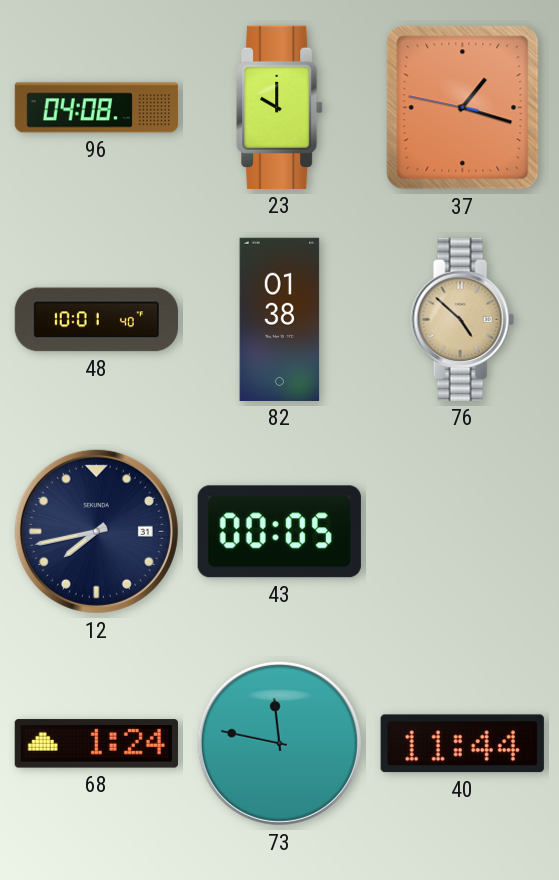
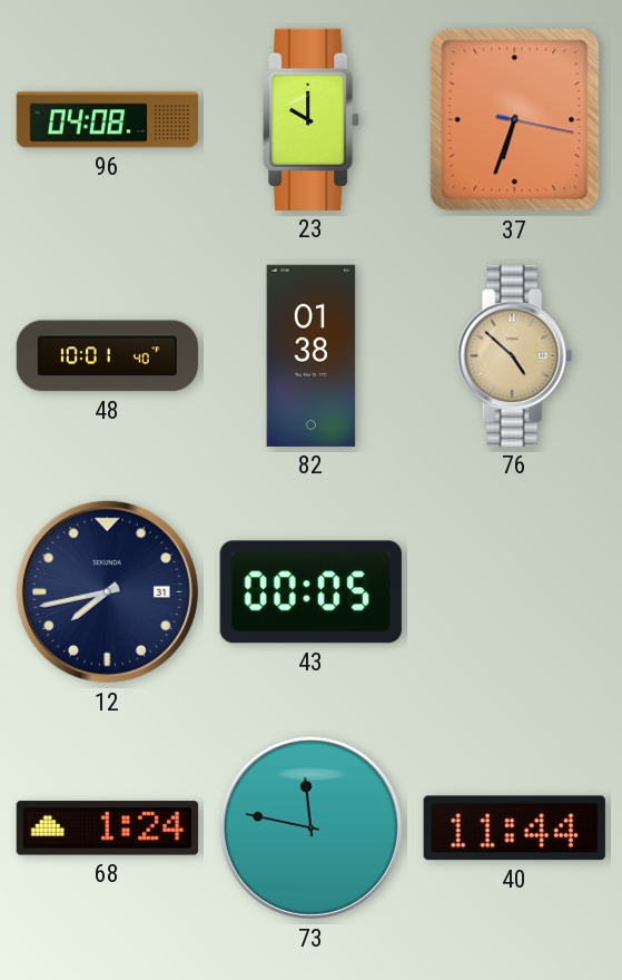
37: 1:17 -> 6:33 (515, 120)
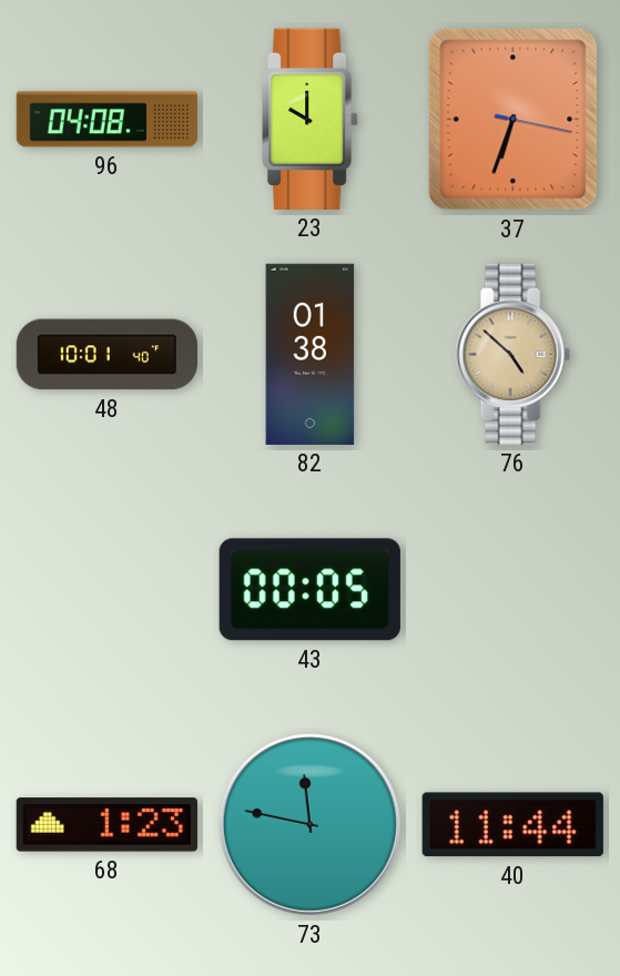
12: 7:43 -> none (107, 591)
68: 1:24 -> 1:23 (106, 825)
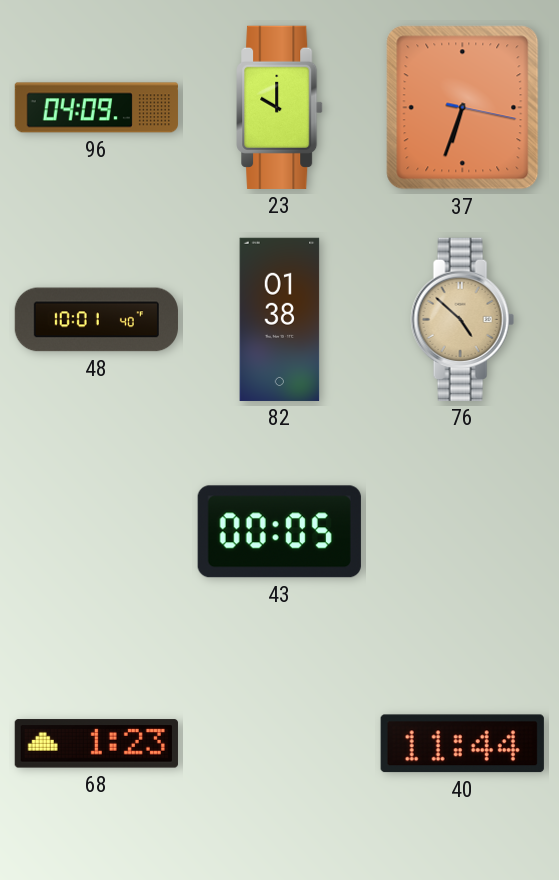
96: 04:08 -> 04:09 (96, 108)
73: 11:47 -> none (309, 824)
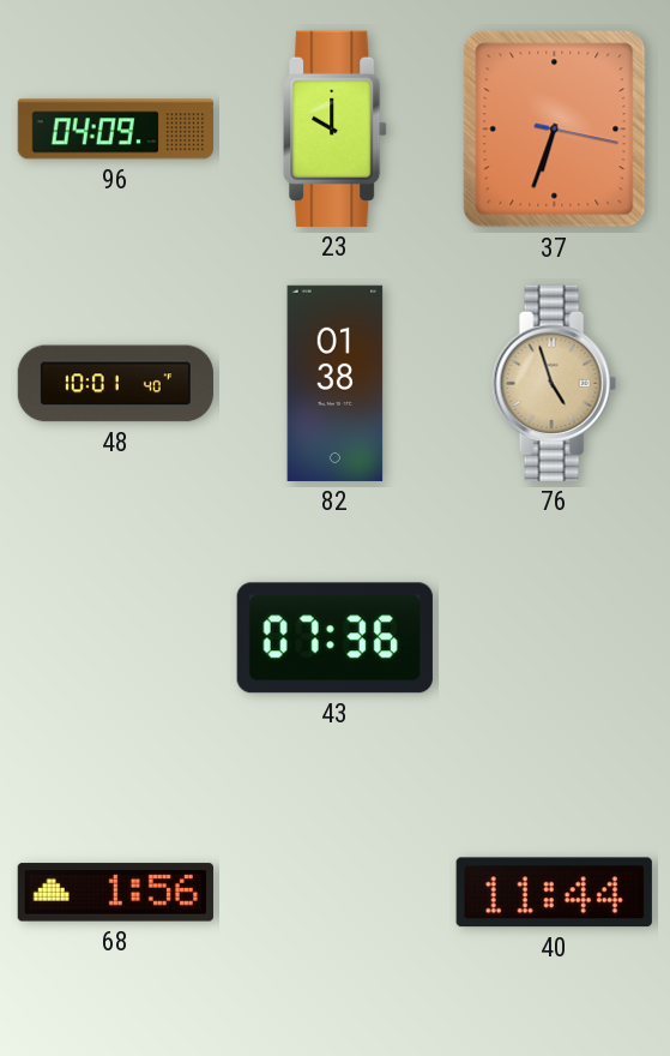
76: 4:52 -> 4:57 (554, 383)
43: 00:05 -> 07:36 (334, 638)
68: 1:23 -> 1:56 (115, 893)
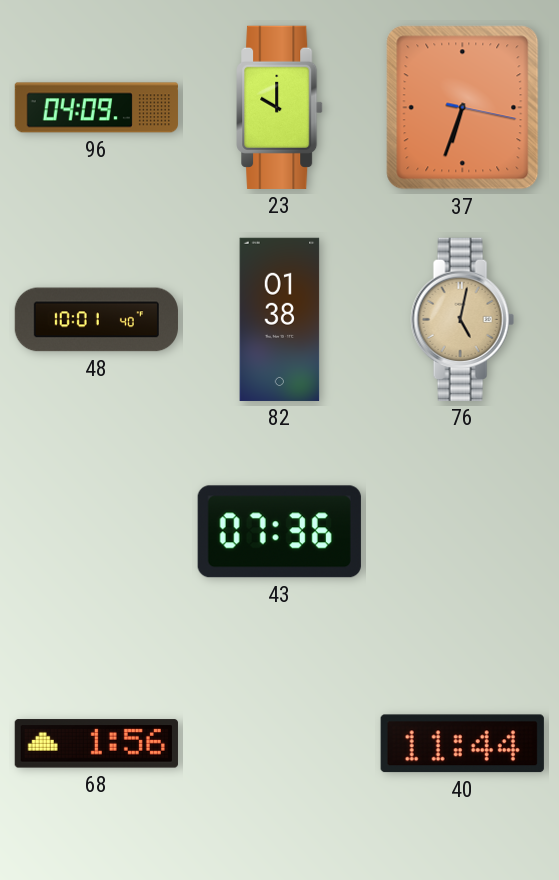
76: 4:57 -> 5:02 (462, 319)
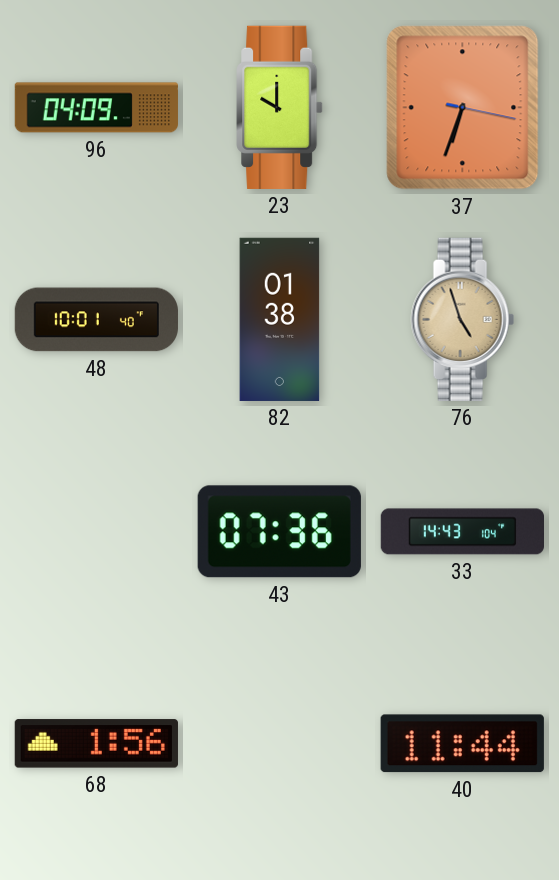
76: 5:02 -> 4:57 (462, 319)
33: none -> 14:43 (462, 532)
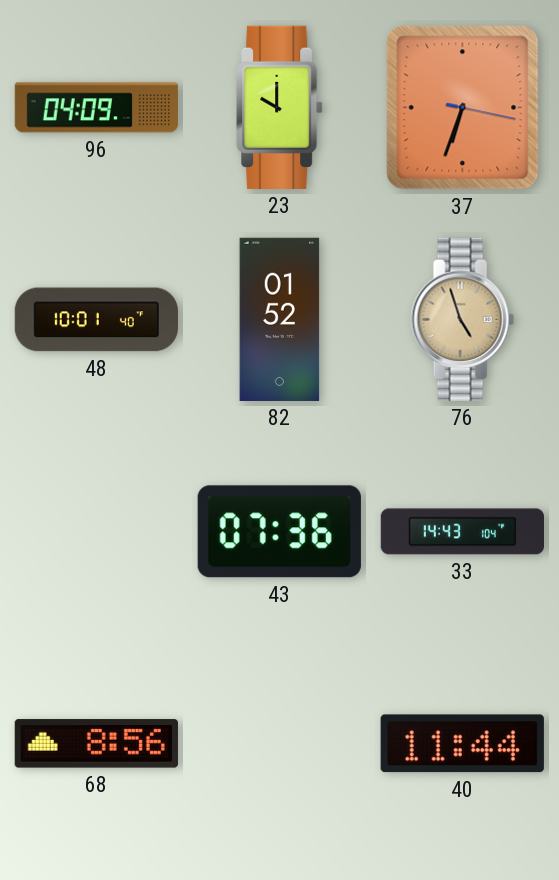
82: 01:38 -> 01:52 (280, 319)
68: 1:56 -> 8:56 (96, 744)
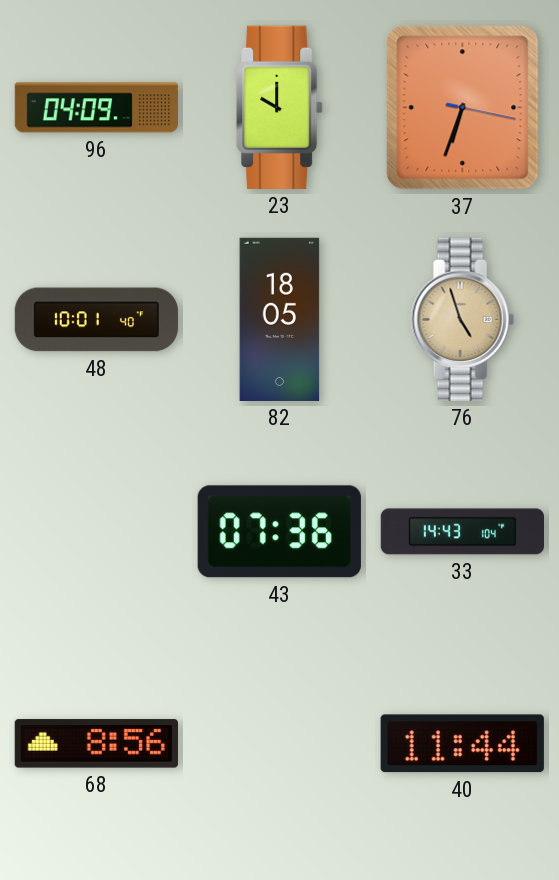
82: 01:52 -> 18:05 (280, 319)
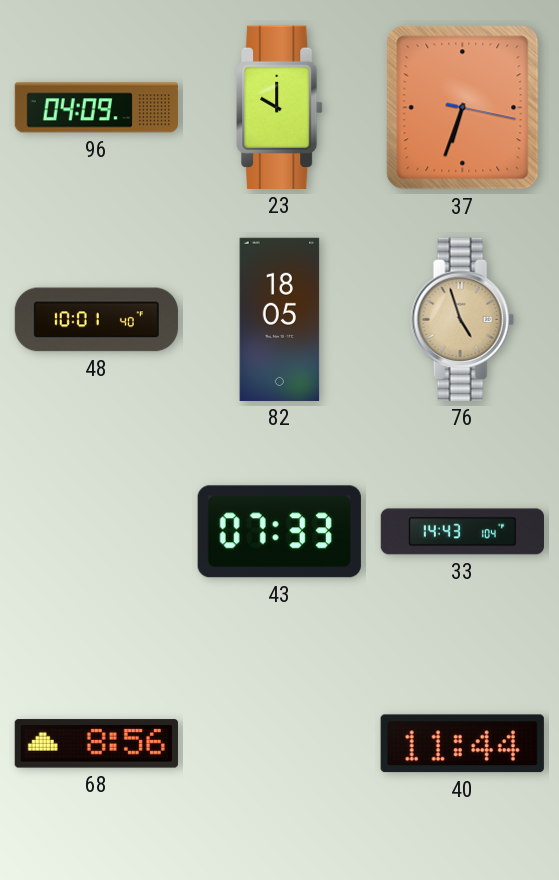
43: 07:36 -> 07:33 (279, 532)
